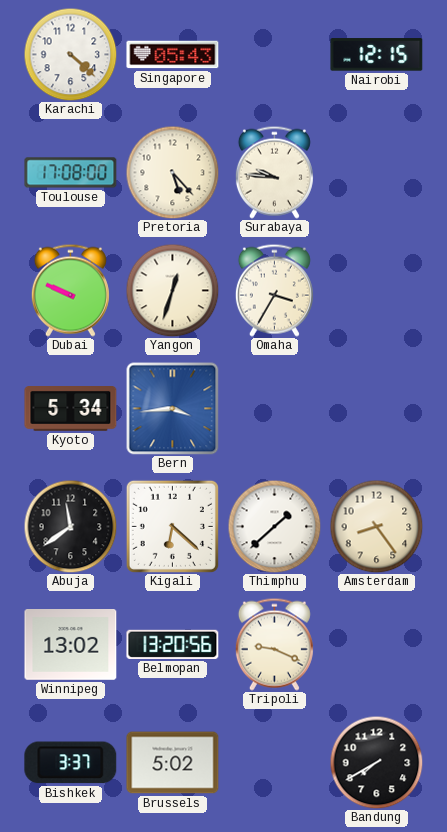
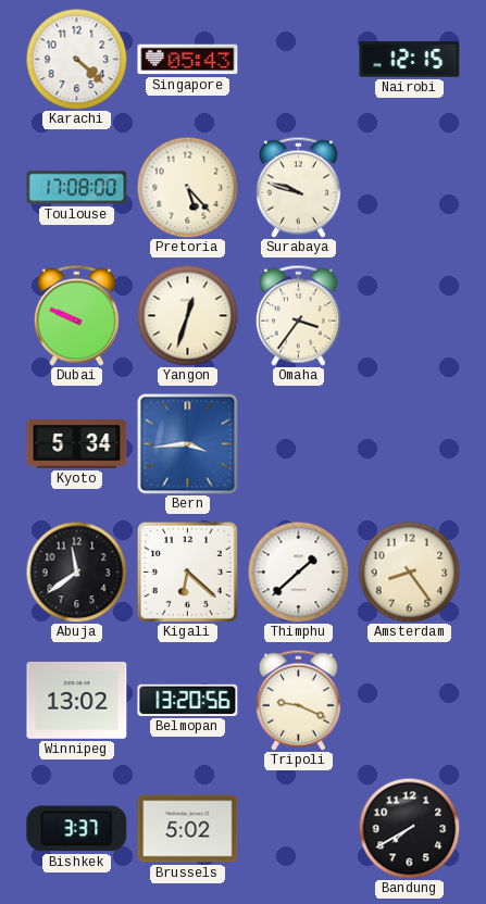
Surabaya: 9:46 -> 9:48 (298, 187)
Omaha: 3:35 -> 3:36 (298, 315)
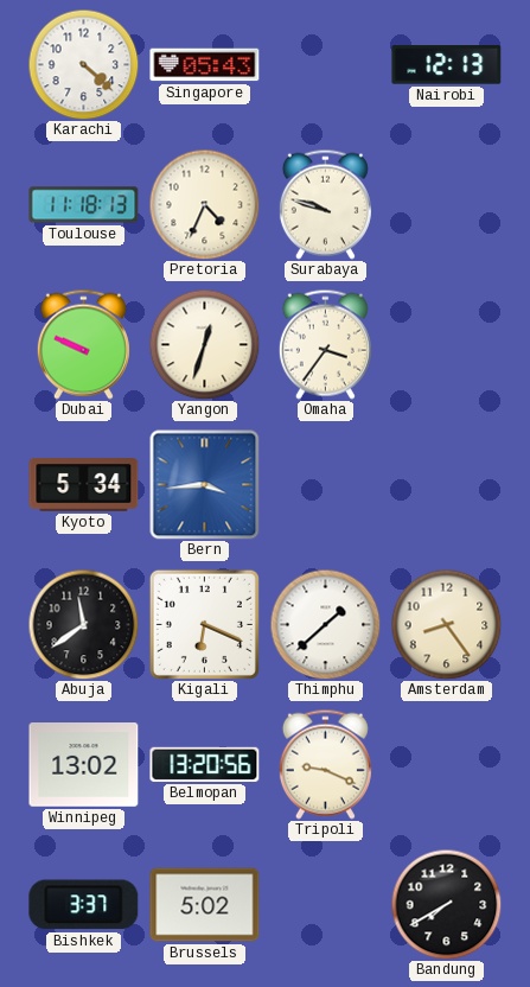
Nairobi: 12:15 -> 12:13 (447, 65)
Toulouse: 17:08 -> 11:18 (84, 205)
Pretoria: 5:23 -> 4:34 (204, 204)
Kigali: 6:22 -> 6:19 (204, 624)
